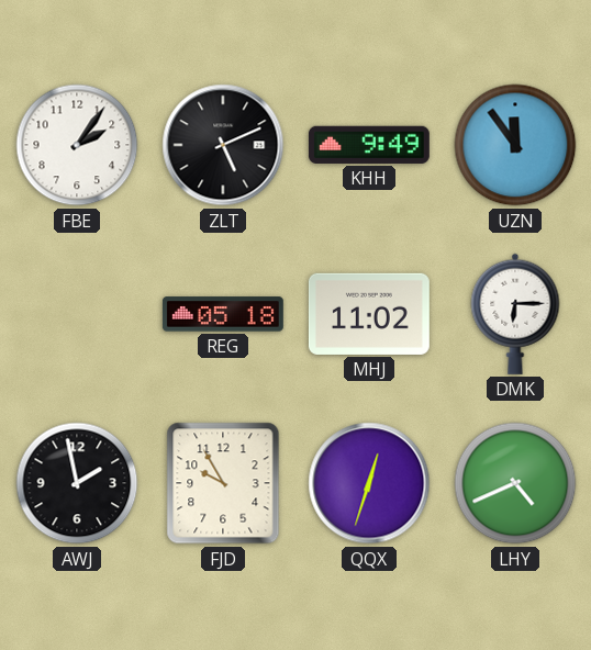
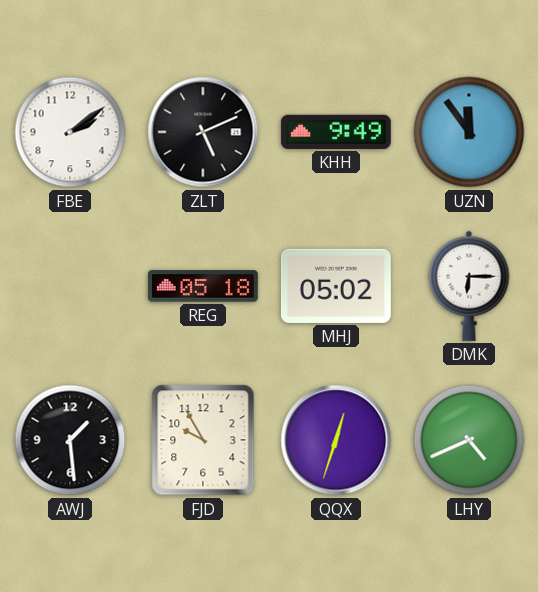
FBE: 2:06 -> 2:09 (70, 132)
MHJ: 11:02 -> 05:02 (336, 286)
AWJ: 1:58 -> 1:29 (70, 440)
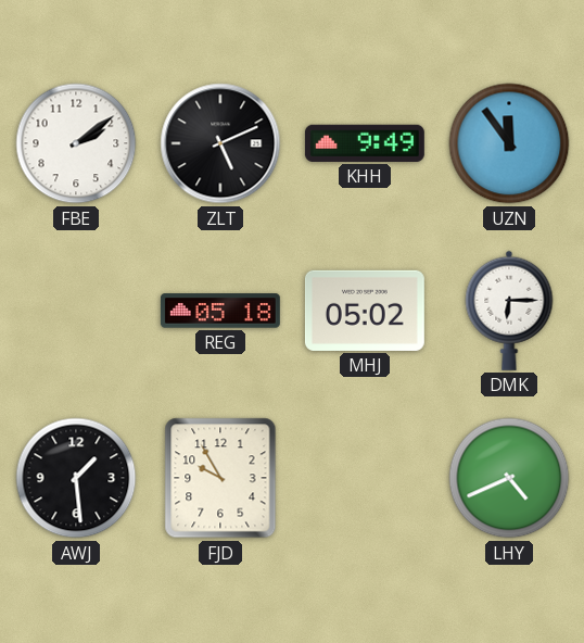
QQX: 12:33 -> none (336, 440)
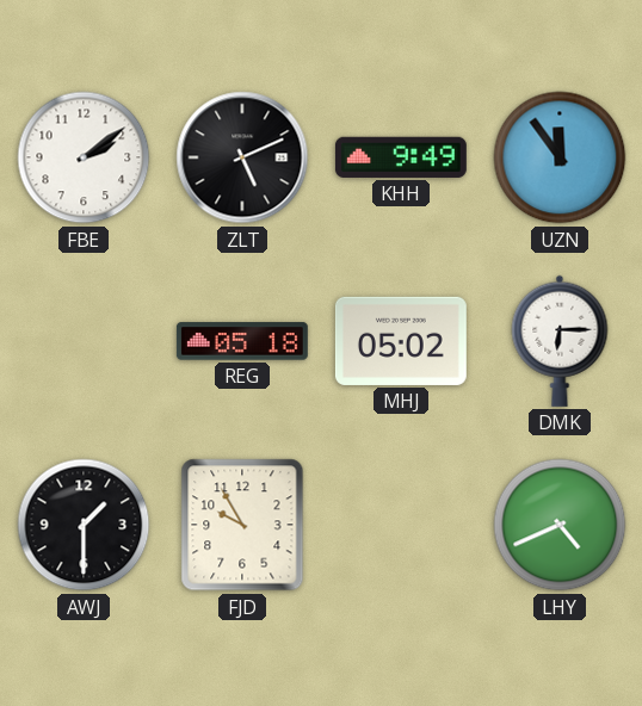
AWJ: 1:29 -> 1:30 (84, 525)
